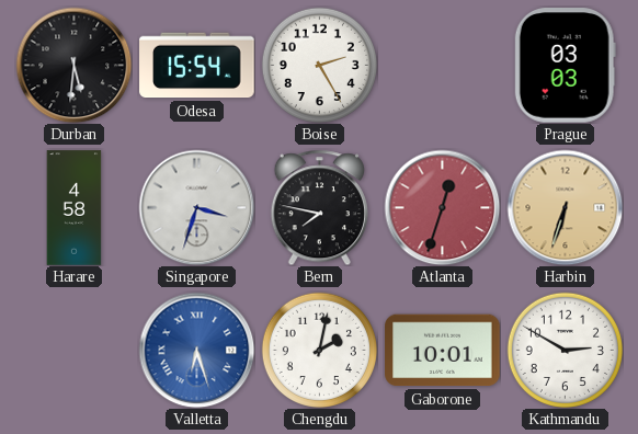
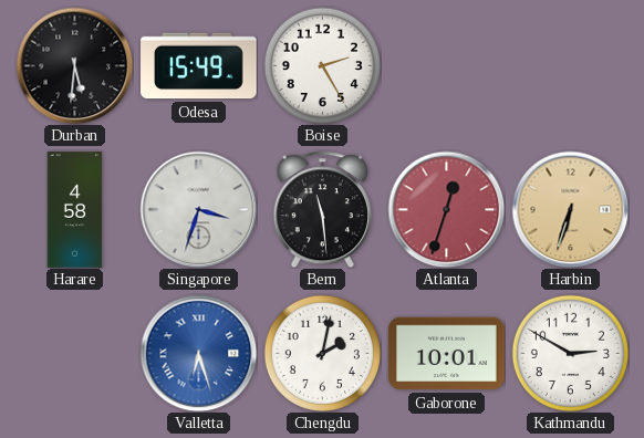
Odesa: 15:54 -> 15:49 (199, 66)
Prague: 03:03 -> none (565, 66)
Bern: 7:47 -> 11:29 (322, 209)
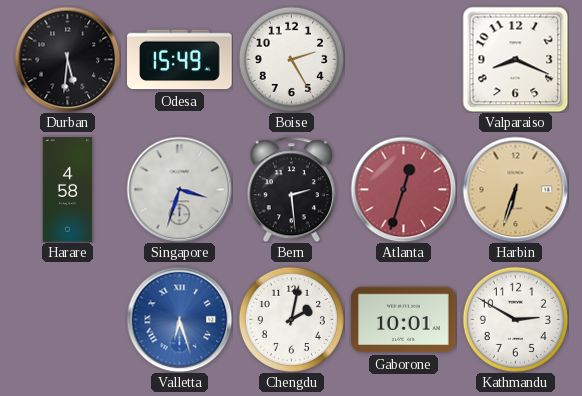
Valparaiso: none -> 8:19 (515, 59)
Bern: 11:29 -> 2:29 (291, 189)
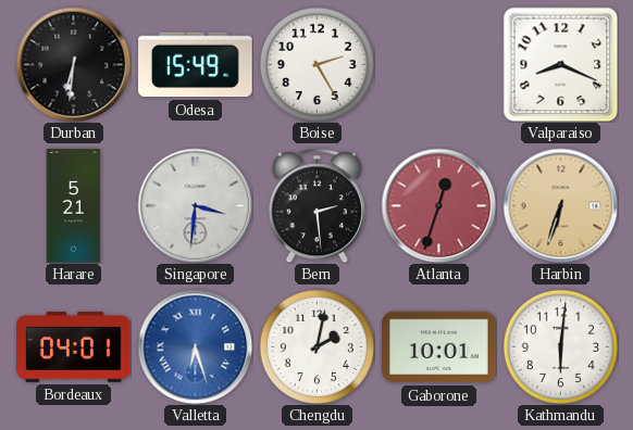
Durban: 5:31 -> 6:31 (73, 64)
Harare: 4:58 -> 5:21 (74, 206)
Singapore: 3:33 -> 3:31 (195, 205)
Bordeaux: none -> 04:01 (74, 346)
Kathmandu: 2:50 -> 6:01 (560, 346)
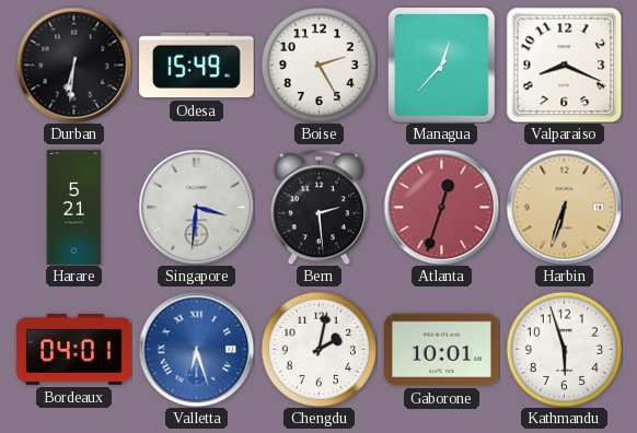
Managua: none -> 12:37 (441, 65)
Kathmandu: 6:01 -> 5:57 (564, 349)
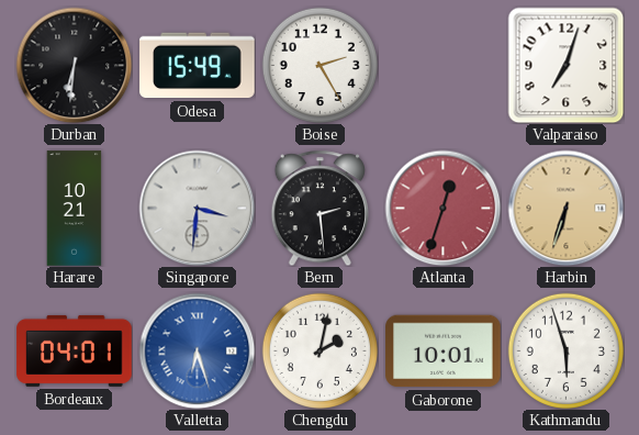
Managua: 12:37 -> none (441, 65)
Valparaiso: 8:19 -> 7:03 (565, 65)
Harare: 5:21 -> 10:21 (75, 209)
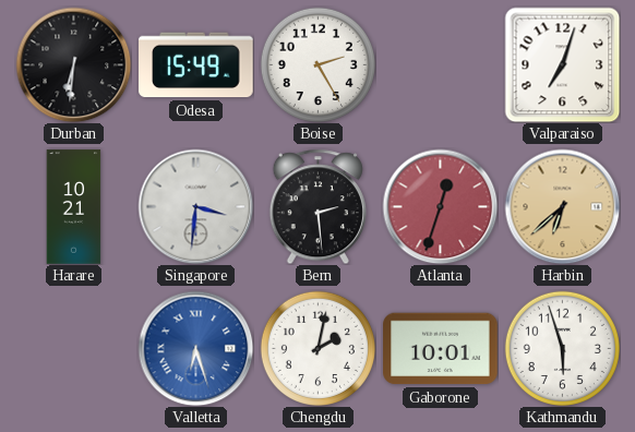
Harbin: 6:33 -> 6:38 (562, 206)
Bordeaux: 04:01 -> none (75, 350)
